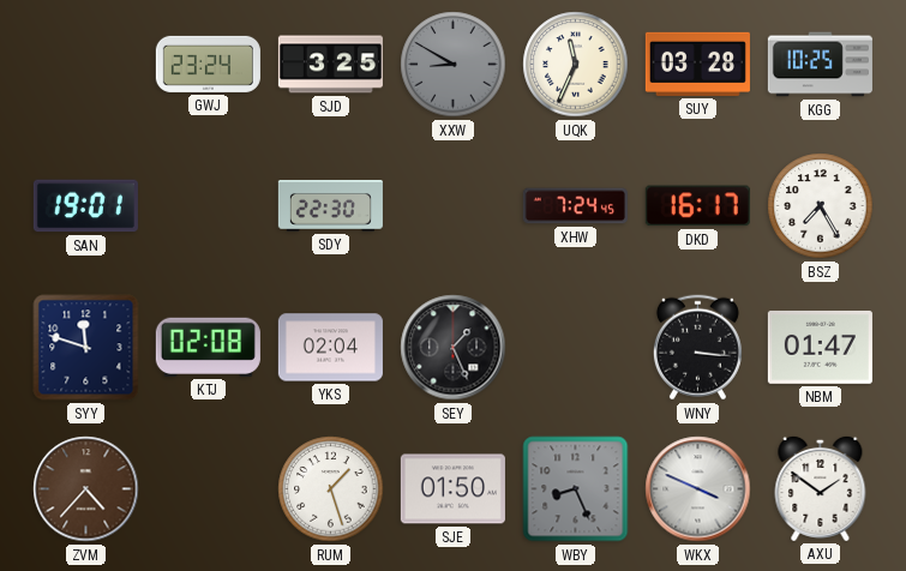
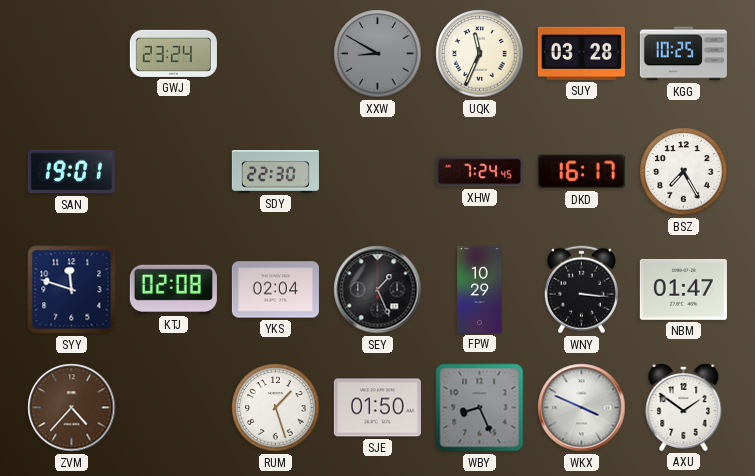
SJD: 3:25 -> none (330, 65)
FPW: none -> 10:29 (480, 289)
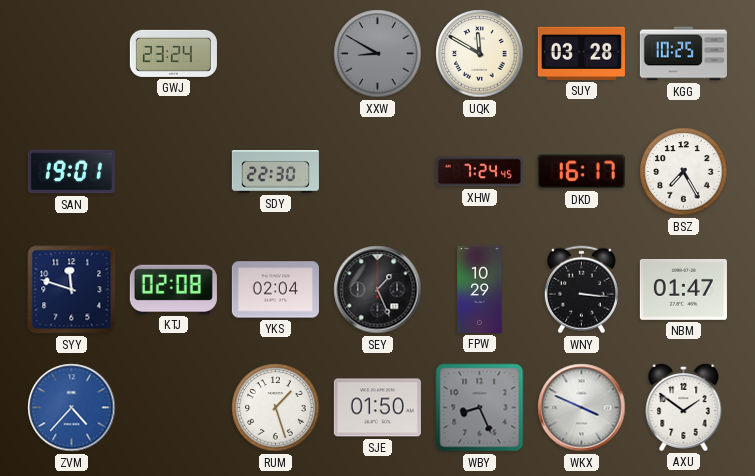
UQK: 11:34 -> 11:50 (480, 54)
ZVM dial: brown -> blue (72, 408)
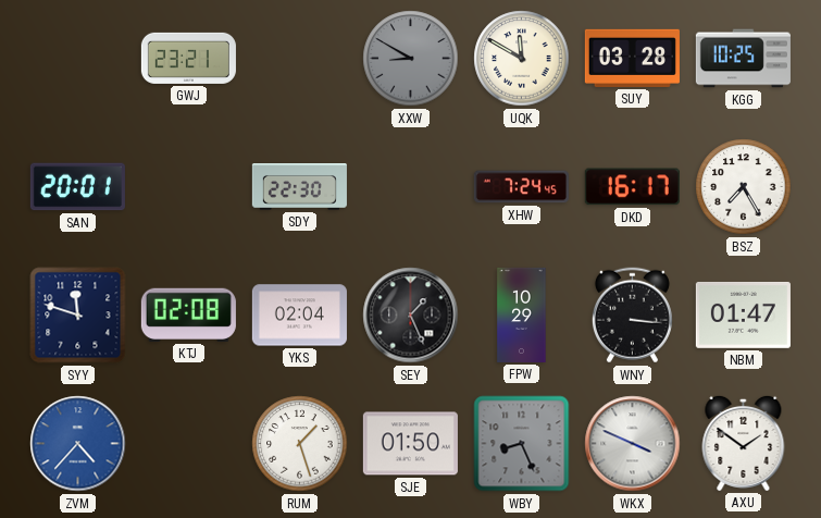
GWJ: 23:24 -> 23:21 (188, 58)
SAN: 19:01 -> 20:01 (77, 187)
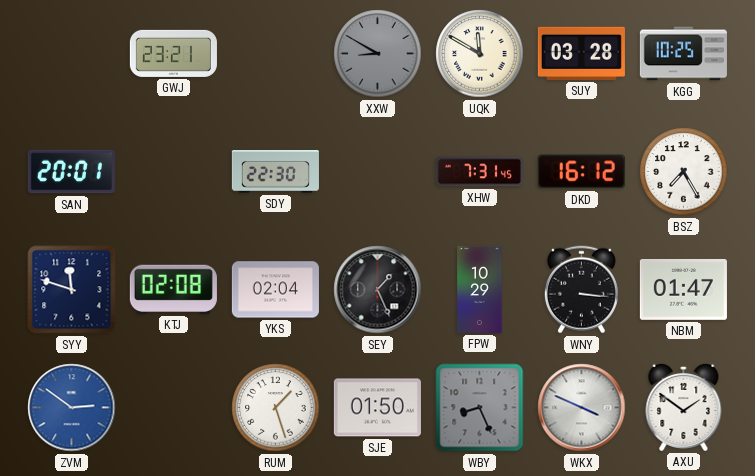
XHW: 7:24 -> 7:31 (479, 172)
DKD: 16:17 -> 16:12 (581, 172)
ZVM: 4:37 -> 2:51 (72, 408)
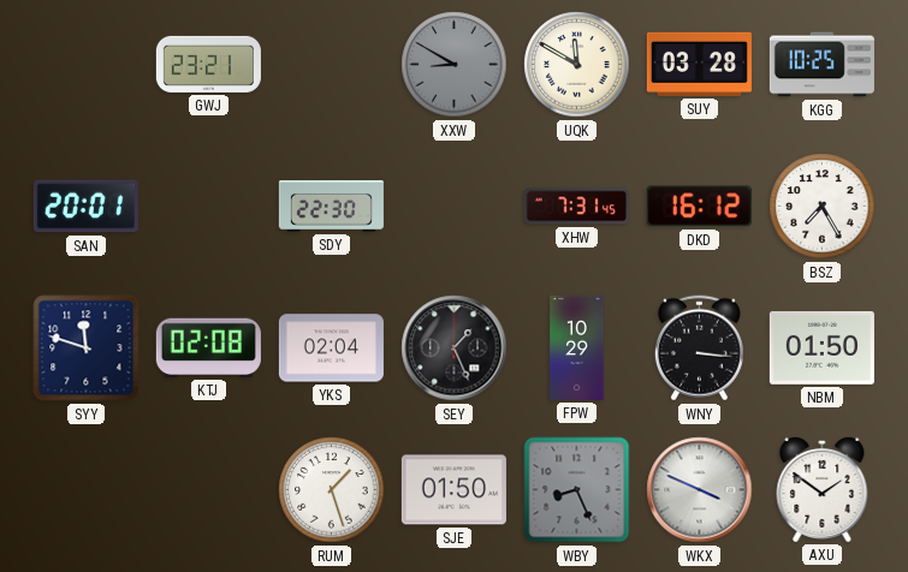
NBM: 01:47 -> 01:50 (821, 347)
ZVM: 2:51 -> none (72, 408)
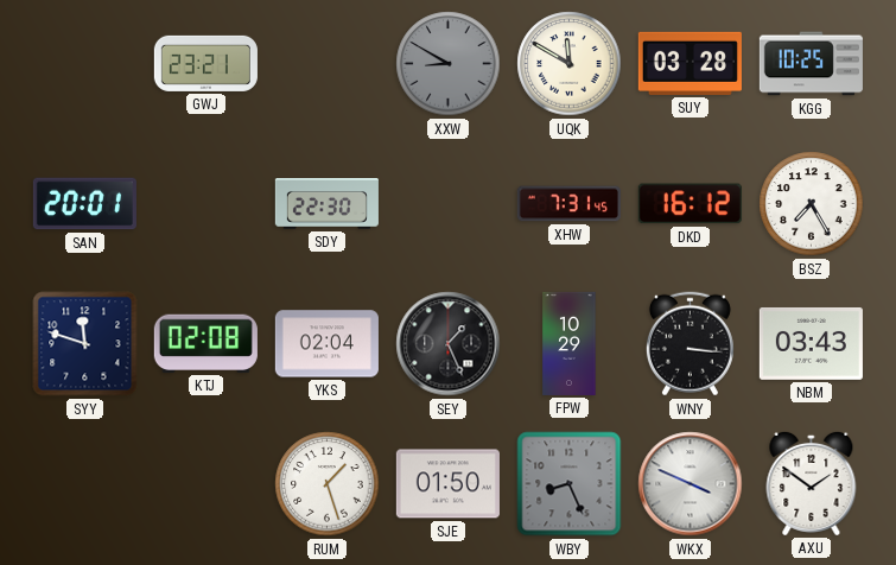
NBM: 01:50 -> 03:43 (811, 343)
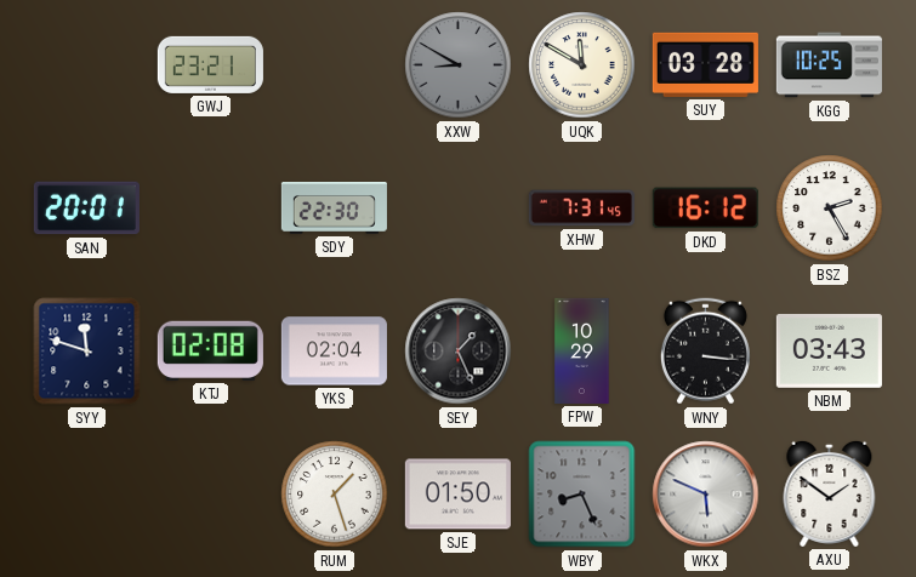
BSZ: 7:25 -> 2:25 (830, 208)
WKX: 3:49 -> 5:49 (706, 495)
